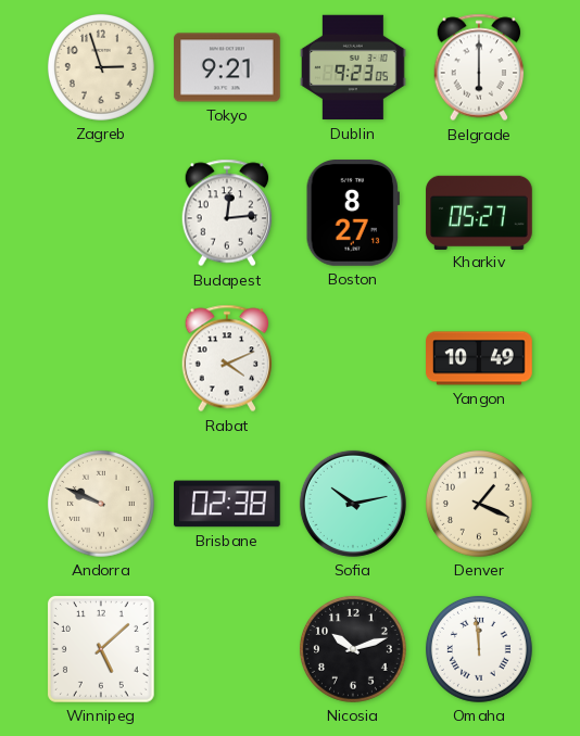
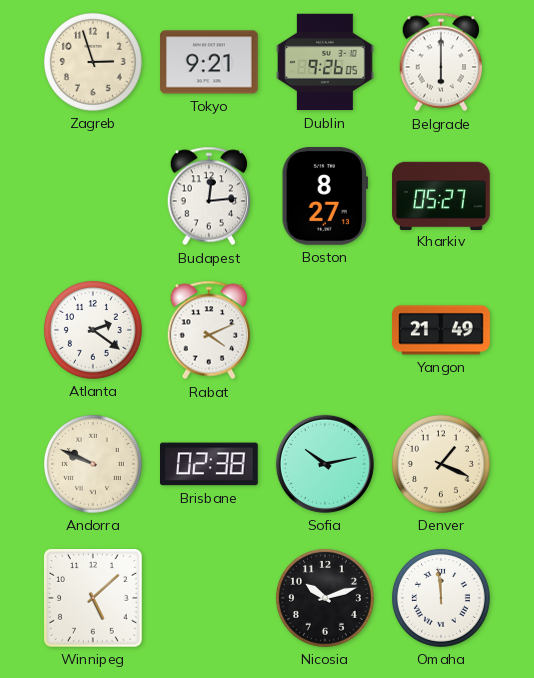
Dublin: 9:23 -> 9:26 (325, 62)
Atlanta: none -> 2:21 (93, 330)
Yangon: 10:49 -> 21:49 (441, 330)
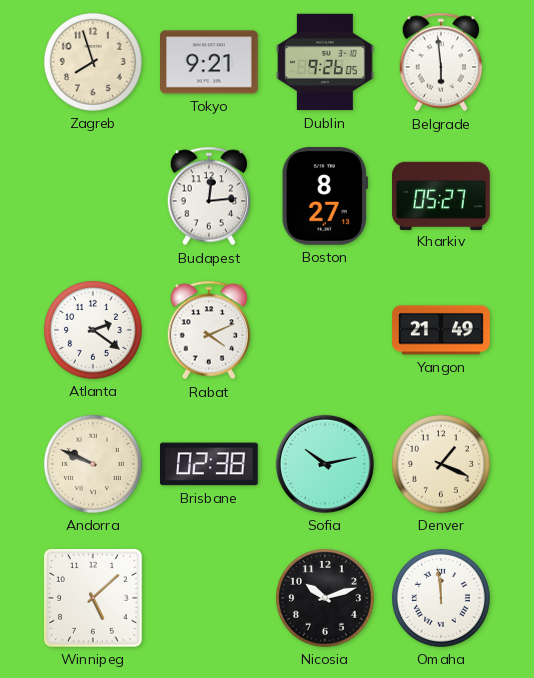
Zagreb: 2:57 -> 7:57 (93, 62)
Belgrade: 6:00 -> 5:59 (441, 62)
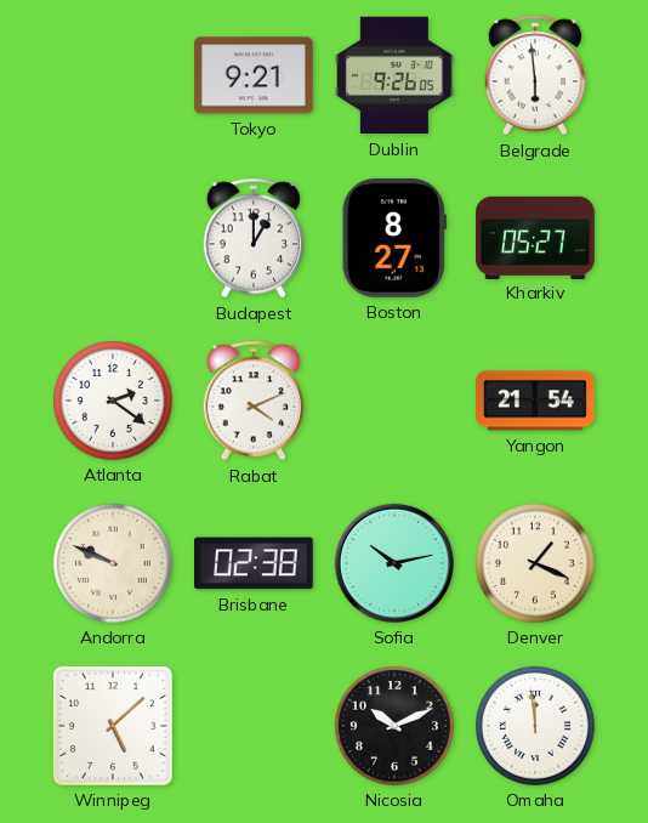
Zagreb: 7:57 -> none (93, 62)
Budapest: 12:14 -> 1:00 (254, 238)
Yangon: 21:49 -> 21:54 (535, 401)
Nicosia: 10:12 -> 10:11 (394, 726)
